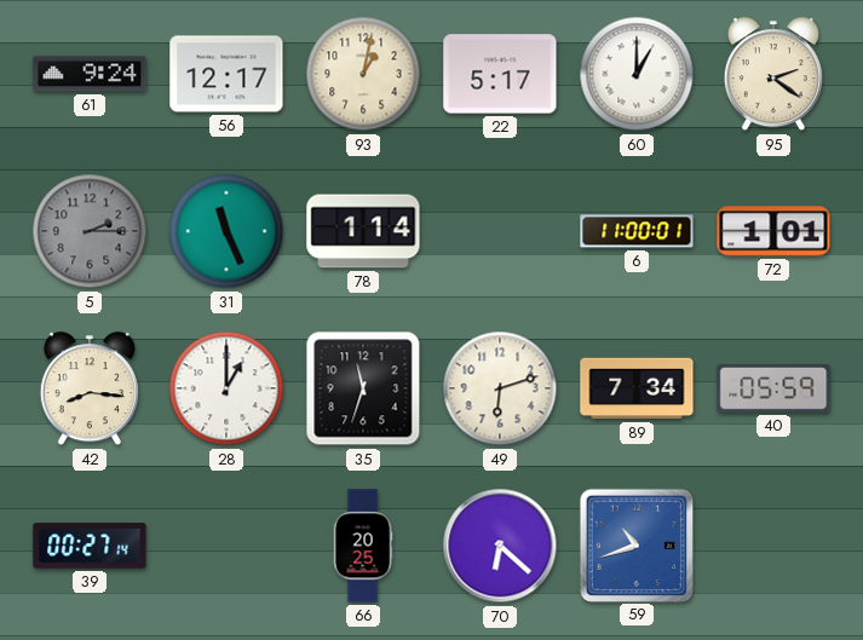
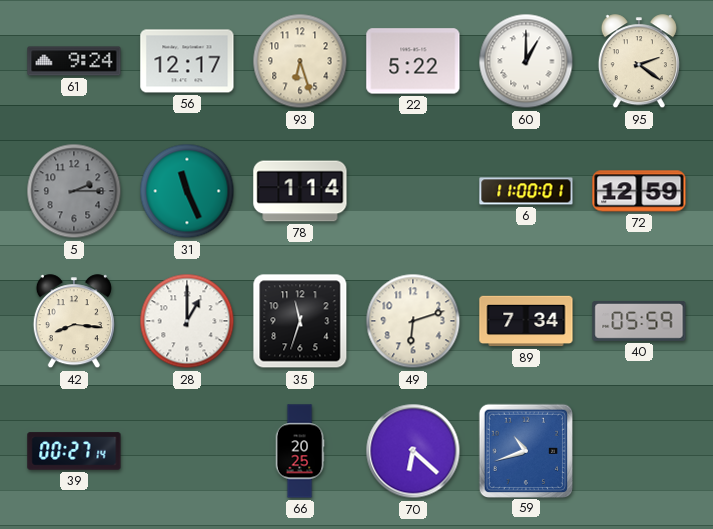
93: 1:02 -> 6:27 (300, 61)
22: 5:17 -> 5:22 (413, 61)
72: 1:01 -> 12:59 (639, 191)
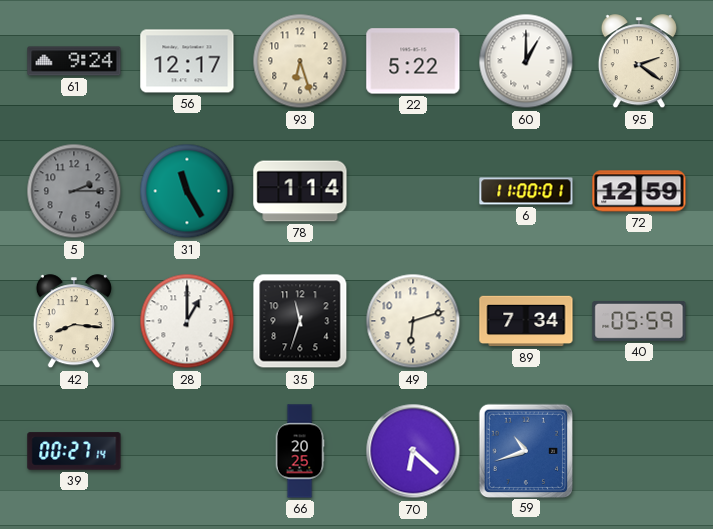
31: 11:26 -> 11:25 (187, 191)
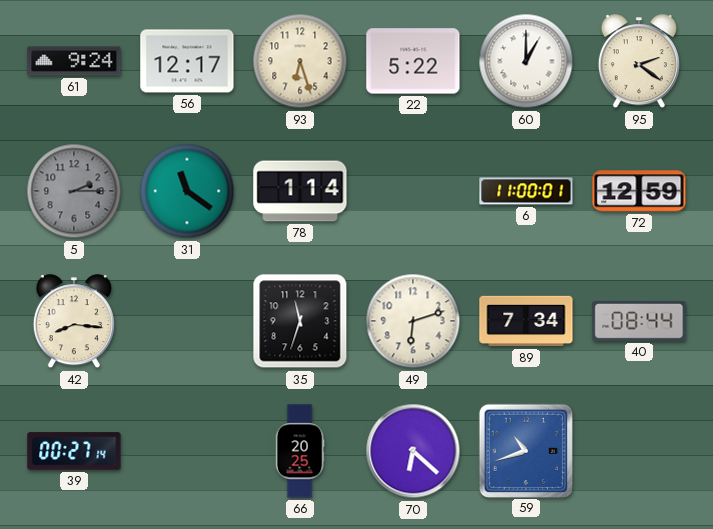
31: 11:25 -> 11:21 (187, 191)
28: 1:00 -> none (187, 321)
40: 05:59 -> 08:44 (639, 321)
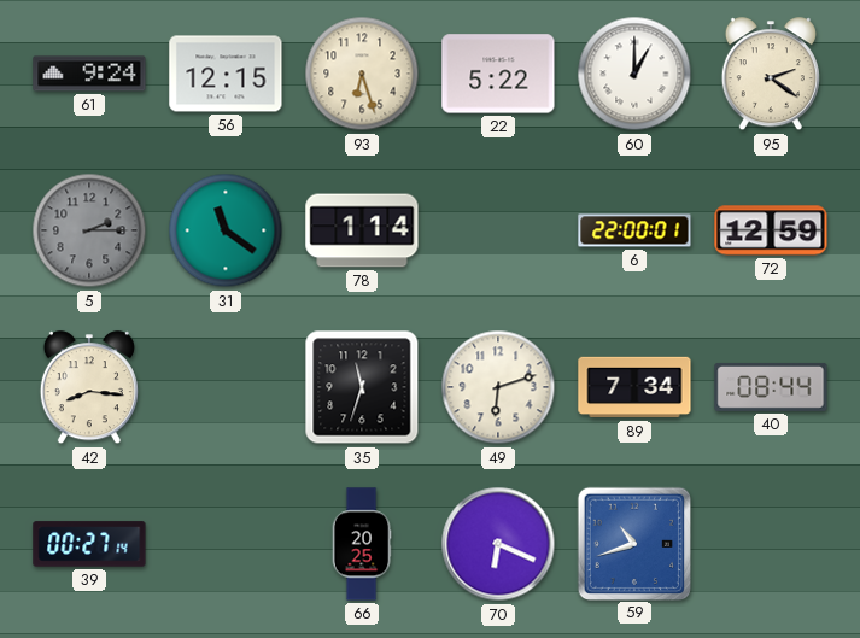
56: 12:17 -> 12:15 (226, 74)
6: 11:00 -> 22:00 (634, 230)
70: 6:22 -> 6:19 (498, 544)
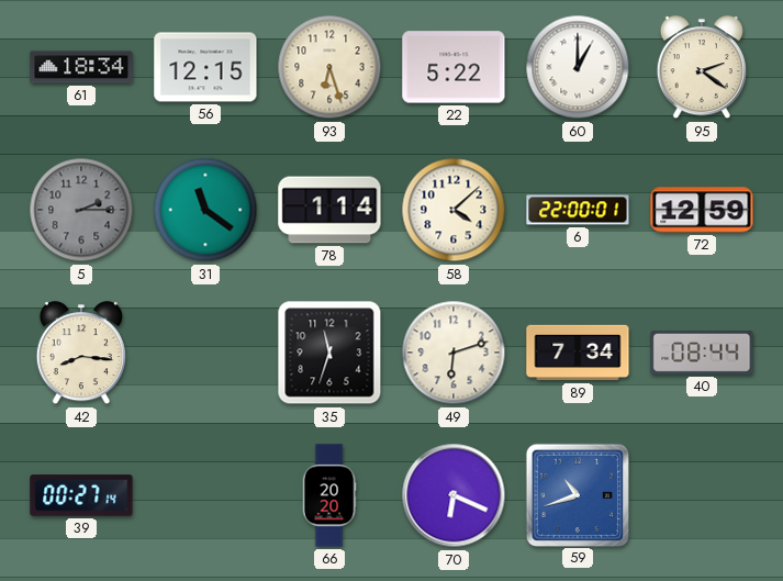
61: 9:24 -> 18:34 (81, 67)
58: none -> 4:08 (454, 210)
66: 20:25 -> 20:20 (329, 495)
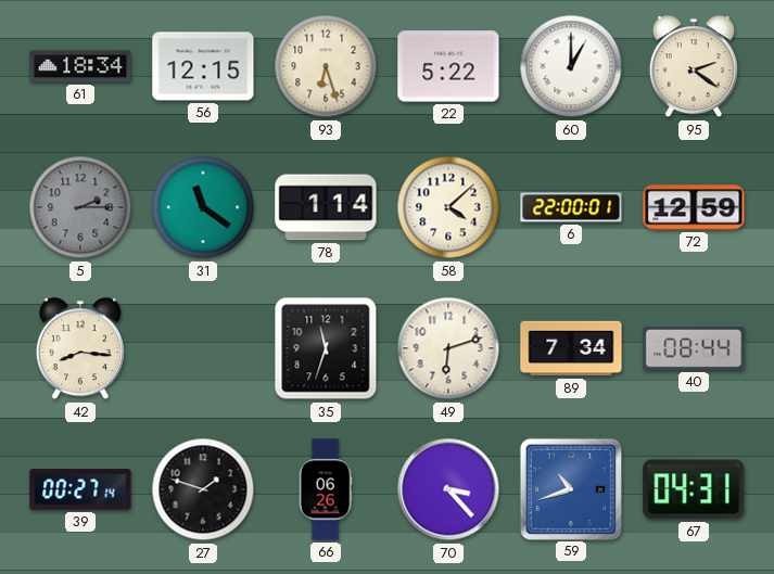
27: none -> 1:48 (203, 489)
66: 20:20 -> 06:26 (326, 489)
70: 6:19 -> 3:23 (448, 489)
67: none -> 04:31 (694, 489)
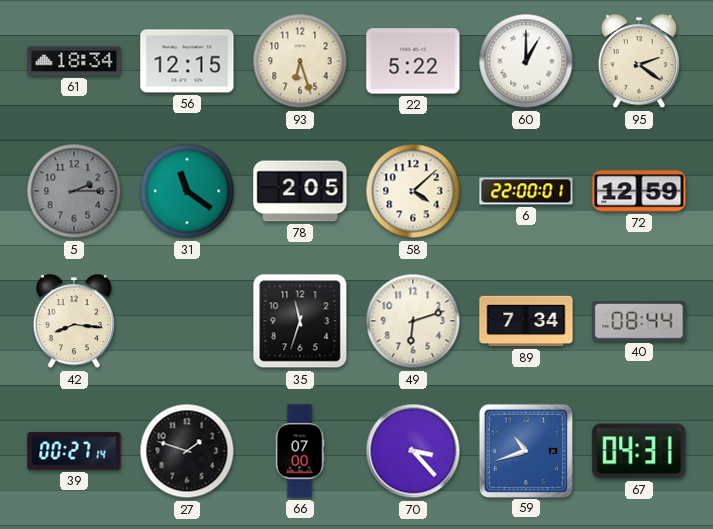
78: 1:14 -> 2:05 (300, 191)
66: 06:26 -> 07:00 (300, 451)
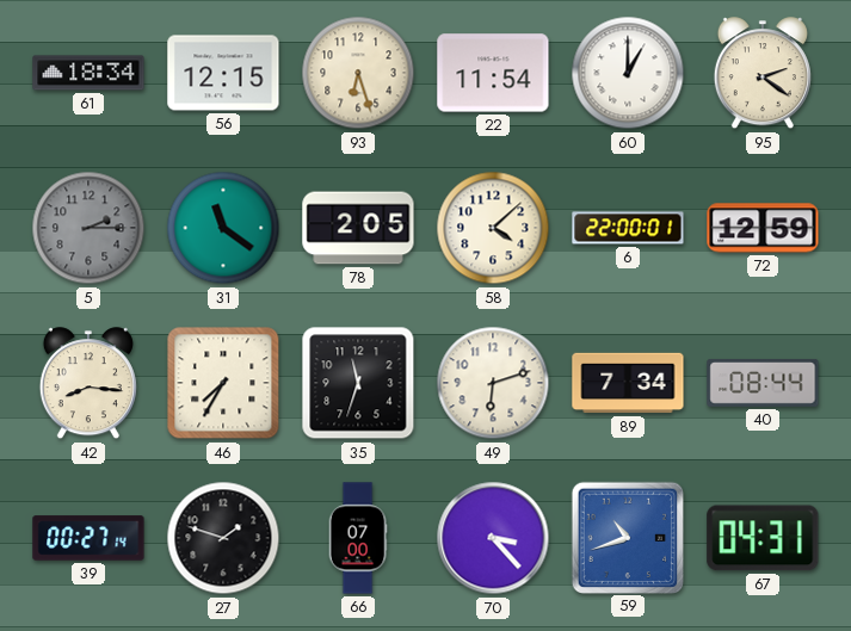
22: 5:22 -> 11:54 (493, 73)
46: none -> 7:35 (223, 383)
